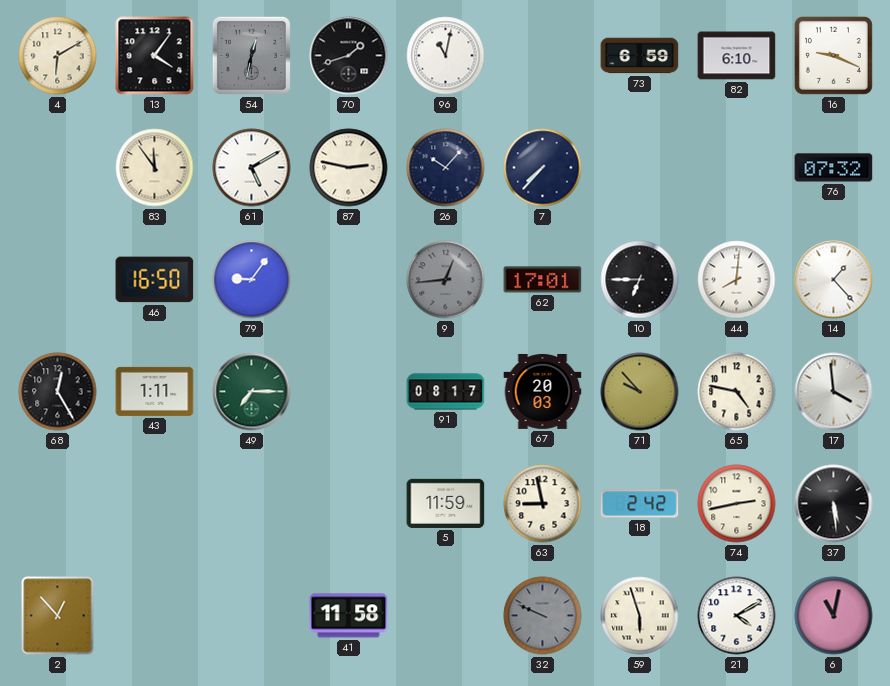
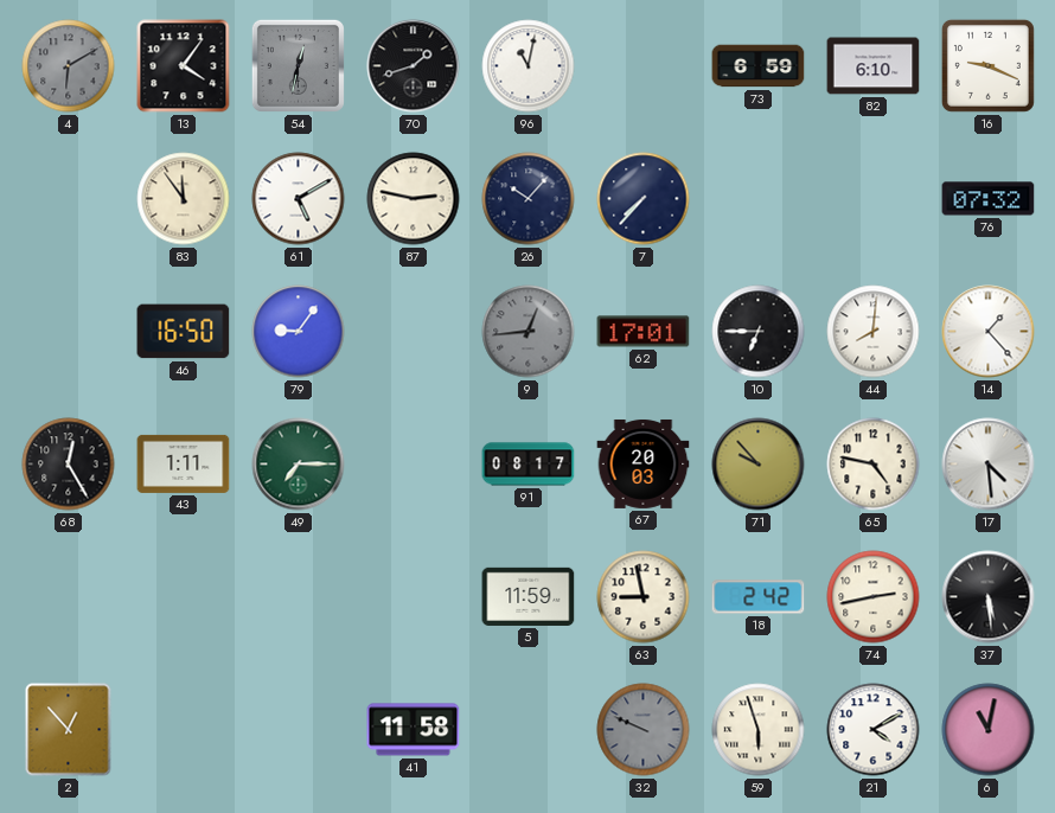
4 dial: cream -> grey (69, 66)
17: 3:59 -> 4:29 (989, 465)
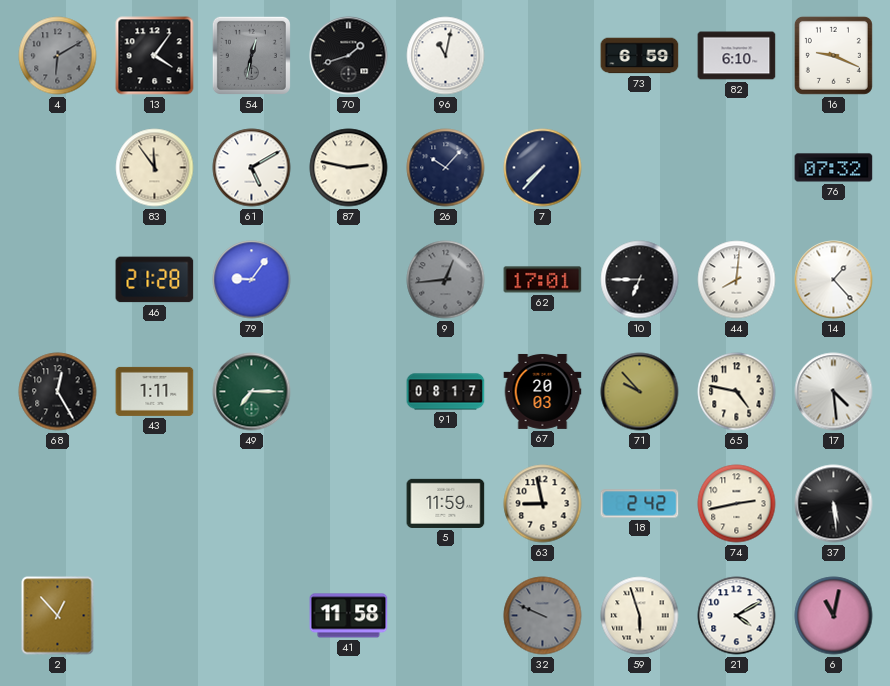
46: 16:50 -> 21:28 (155, 280)
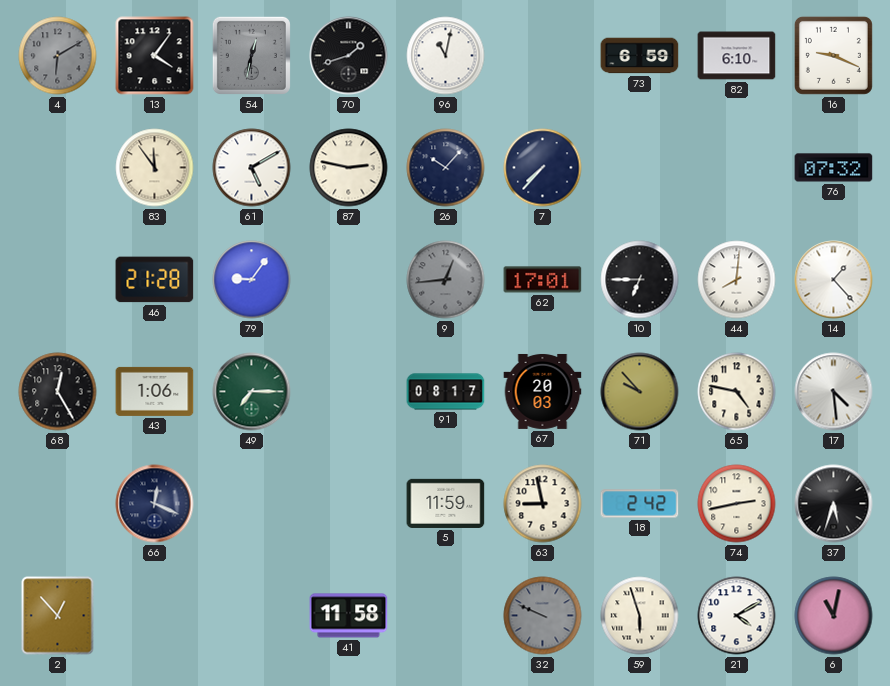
43: 1:11 -> 1:06 (155, 391)
66: none -> 12:19 (155, 504)
37: 5:29 -> 5:33 (834, 504)
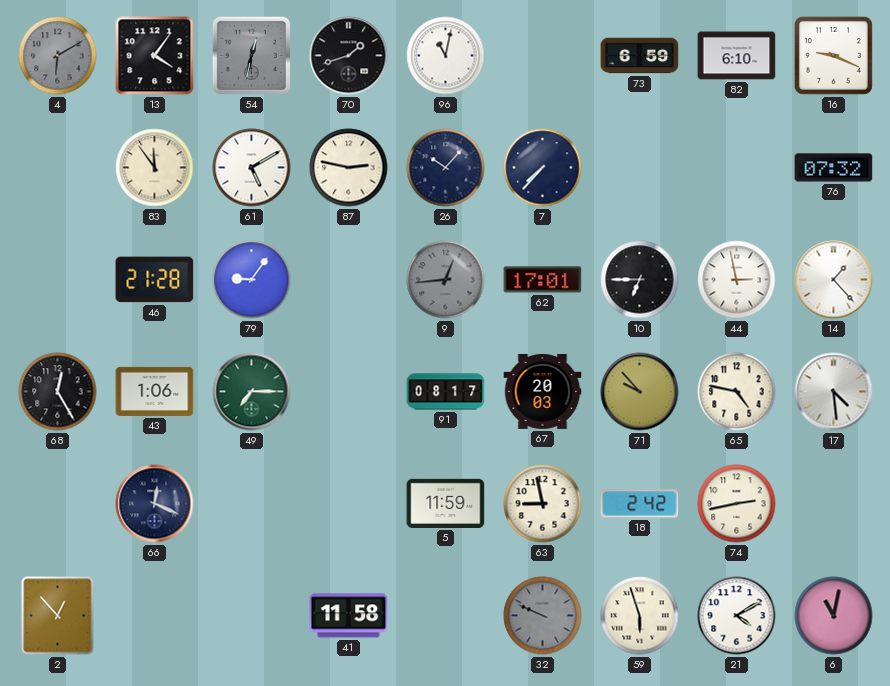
44: 8:01 -> 2:58 (737, 280)
37: 5:33 -> none (834, 504)
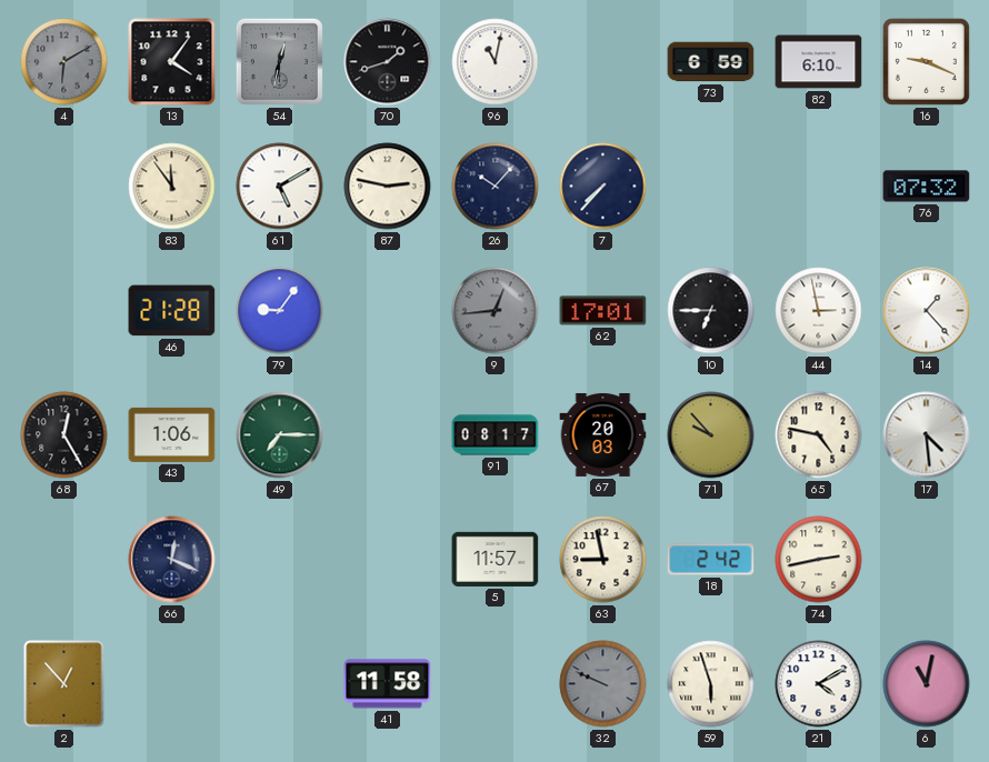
5: 11:59 -> 11:57 (496, 559)
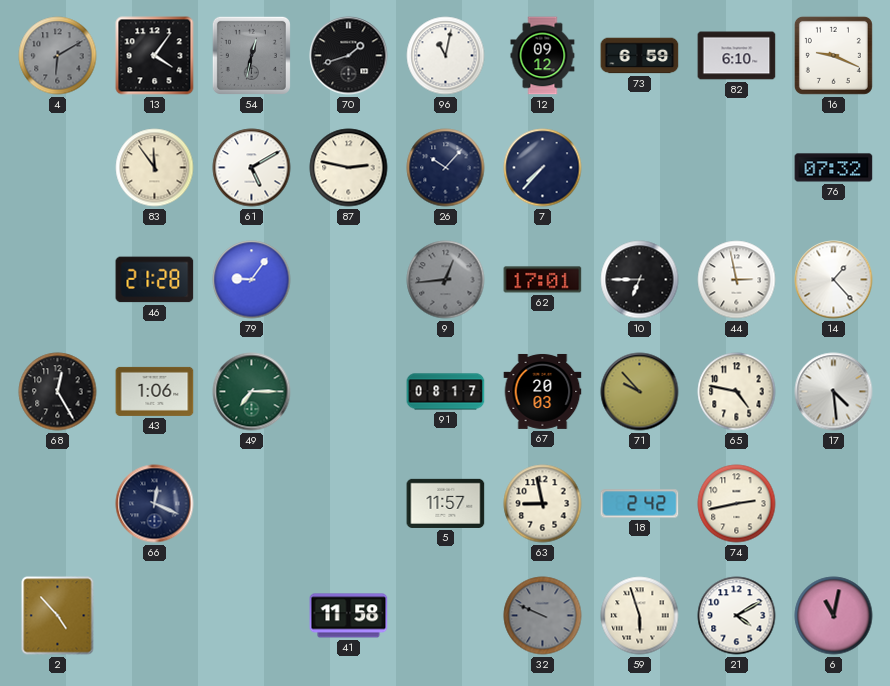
12: none -> 09:12 (543, 56)
2: 12:53 -> 4:53 (58, 616)
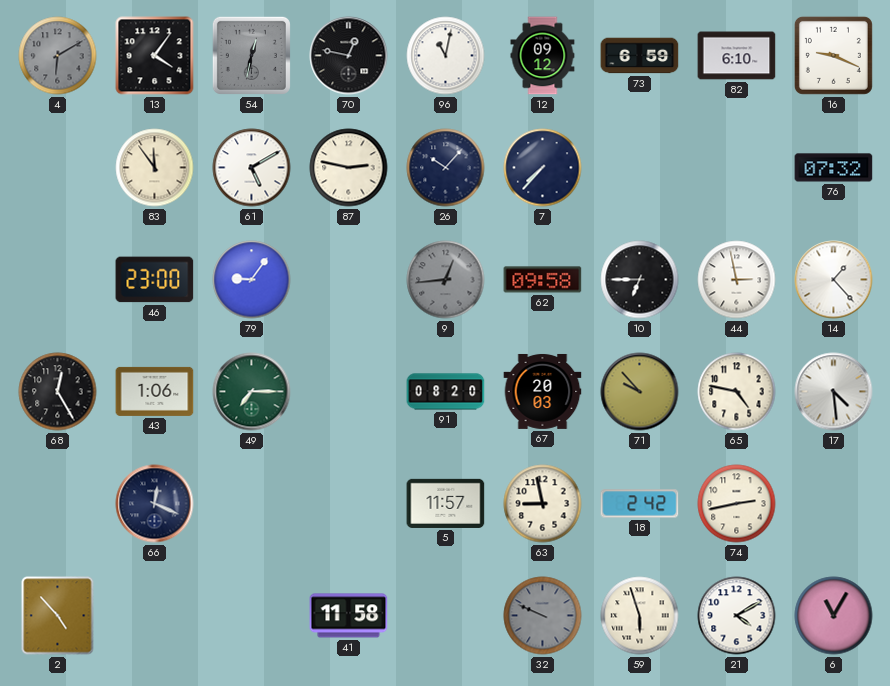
70: 1:42 -> 12:47 (349, 56)
46: 21:28 -> 23:00 (155, 280)
62: 17:01 -> 09:58 (543, 280)
91: 08:17 -> 08:20 (446, 392)
6: 11:02 -> 11:05 (834, 616)
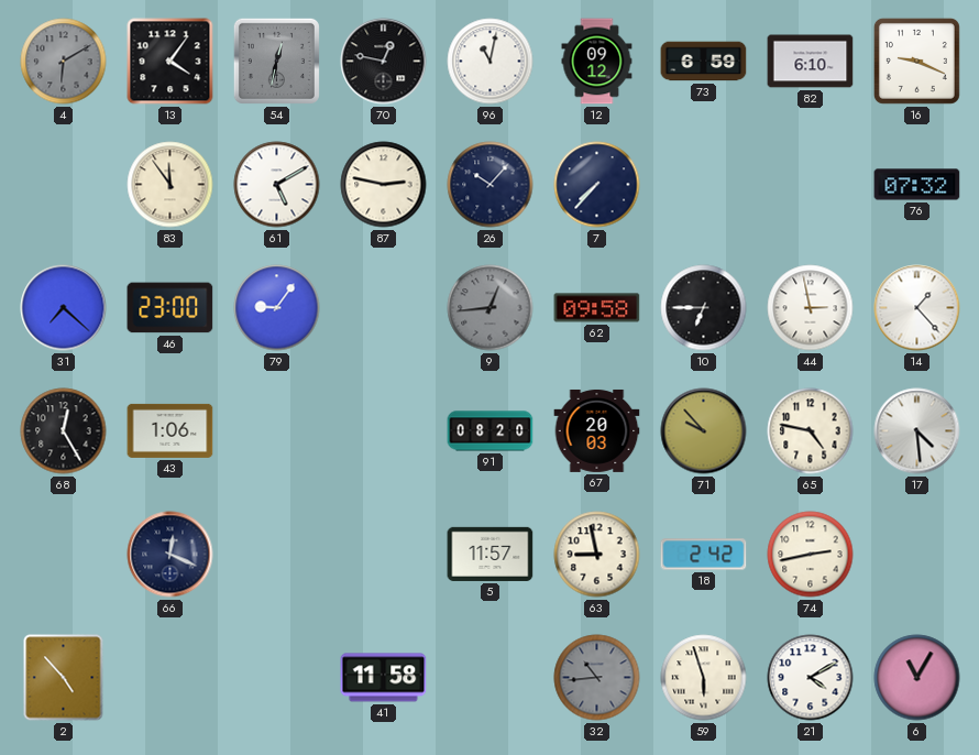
31: none -> 7:22 (64, 308)
49: 7:15 -> none (252, 392)
32: 9:49 -> 10:44 (597, 678)
